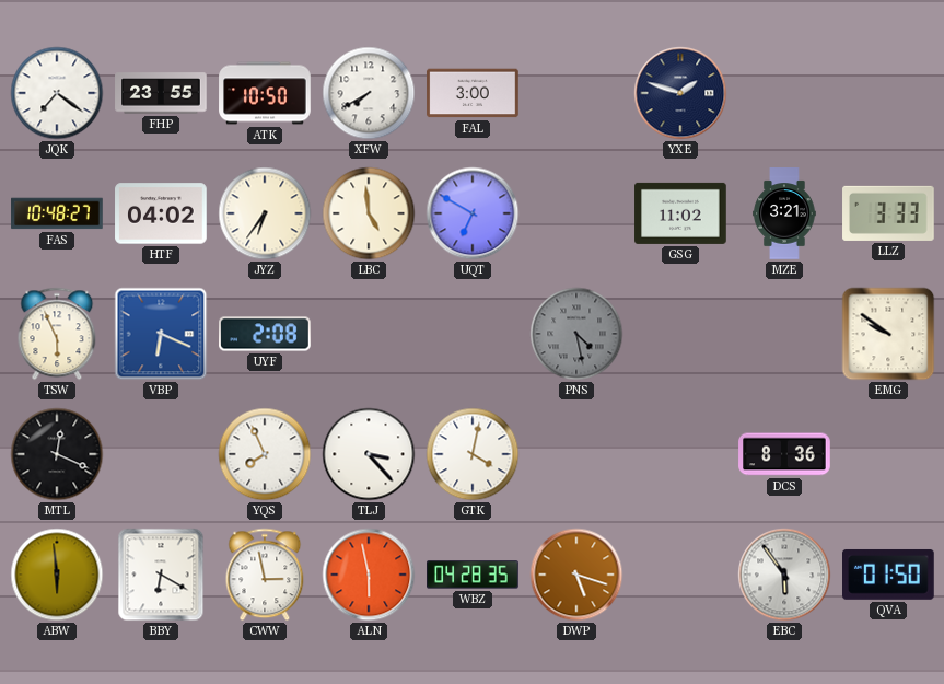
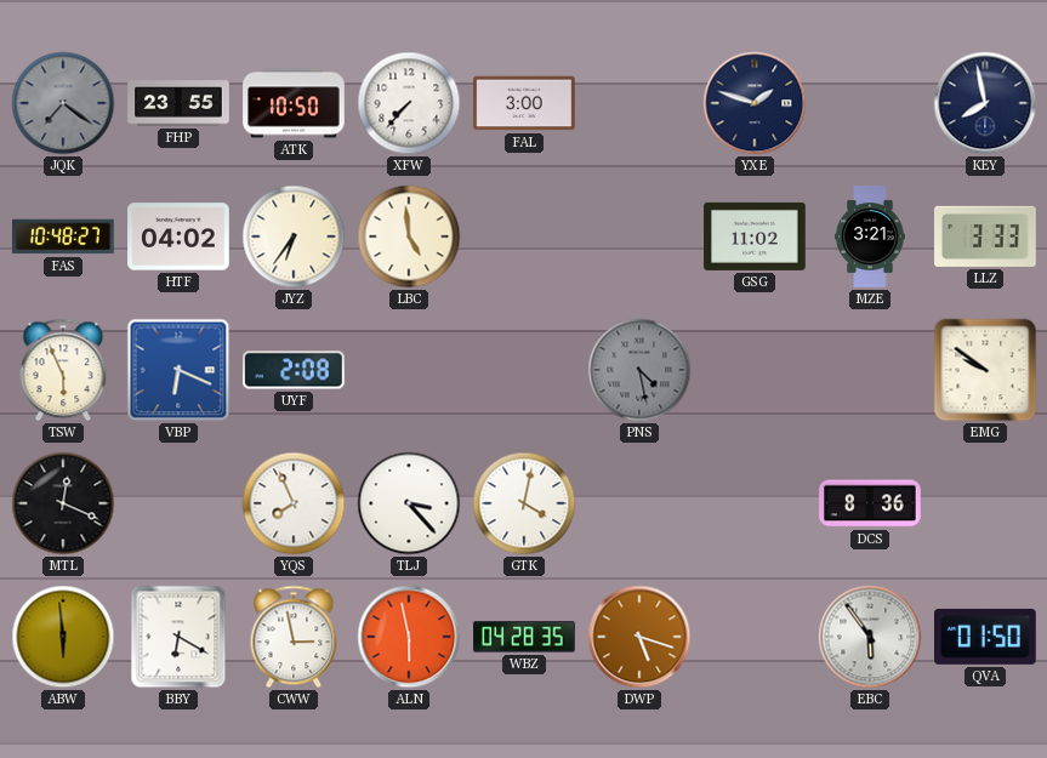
JQK dial: white -> grey (63, 103)
XFW: 7:40 -> 7:37 (409, 103)
KEY: none -> 7:58 (985, 103)
UQT: 6:50 -> none (473, 213)
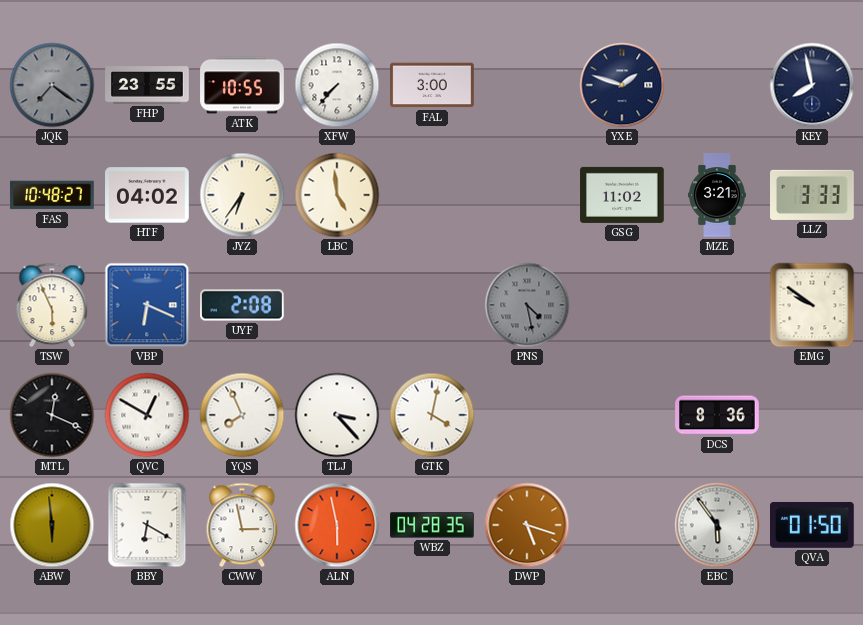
ATK: 10:50 -> 10:55 (242, 85)
QVC: none -> 12:50 (147, 415)
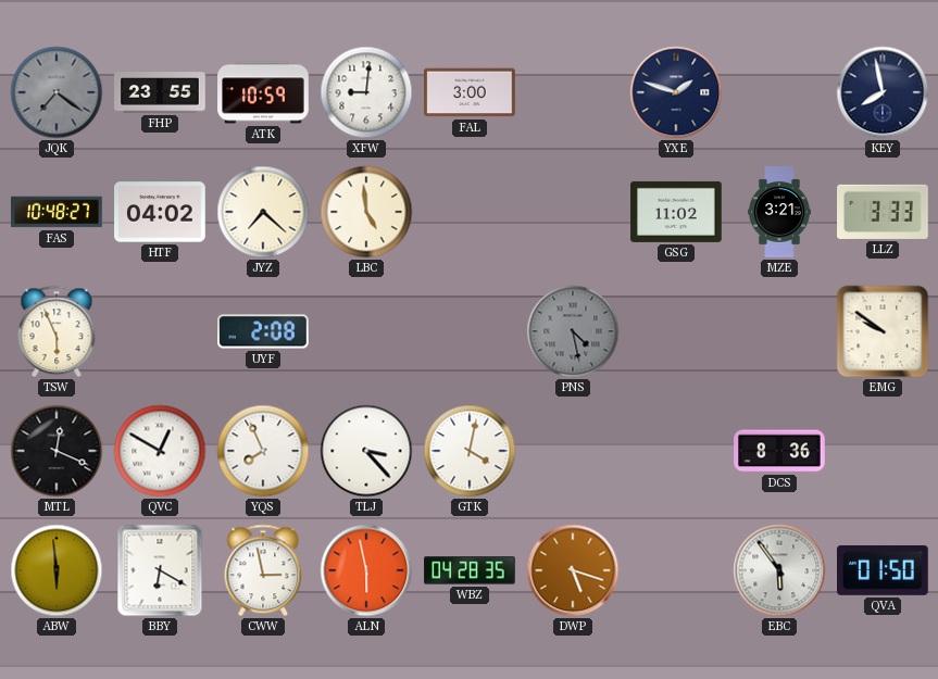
ATK: 10:55 -> 10:59 (263, 92)
XFW: 7:37 -> 9:01 (366, 92)
JYZ: 6:36 -> 7:22 (263, 212)
VBP: 6:19 -> none (147, 305)
